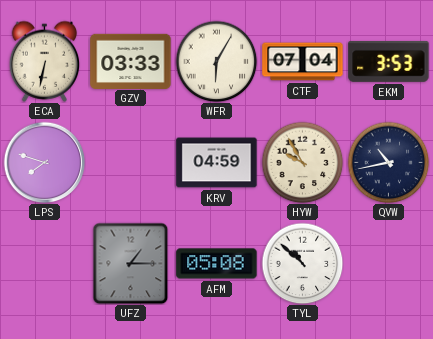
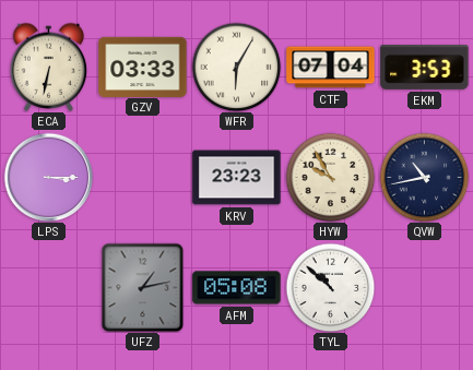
LPS: 7:48 -> 3:15 (48, 177)
KRV: 04:59 -> 23:23 (237, 178)
UFZ: 1:15 -> 1:13 (143, 287)
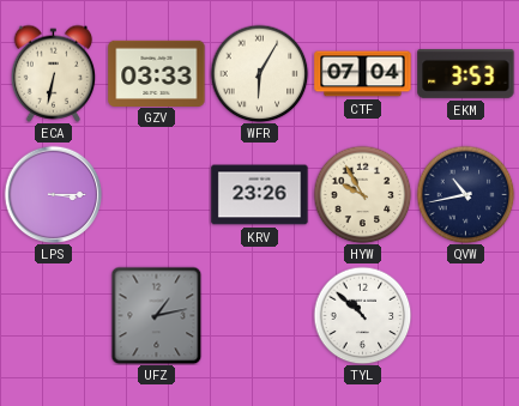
KRV: 23:23 -> 23:26 (260, 195)
AFM: 05:08 -> none (237, 288)
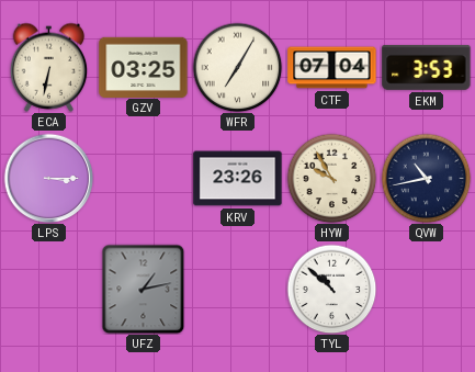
GZV: 03:33 -> 03:25 (144, 67)
WFR: 6:05 -> 7:05 (237, 67)
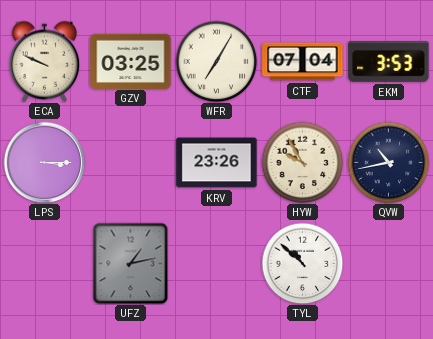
ECA: 6:32 -> 9:49 (45, 61)
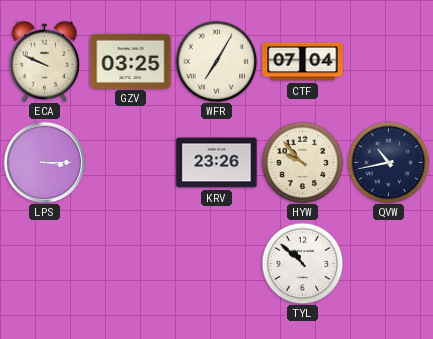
EKM: 3:53 -> none (389, 61)
HYW: 9:55 -> 9:53 (302, 162)
UFZ: 1:13 -> none (131, 263)
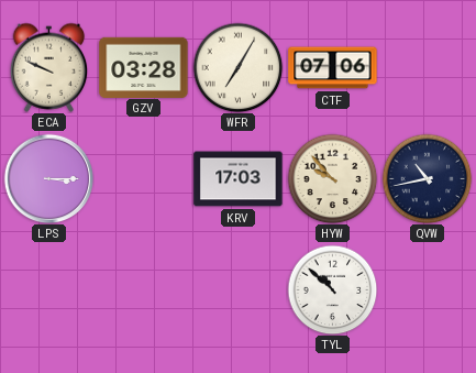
GZV: 03:25 -> 03:28 (144, 67)
CTF: 07:04 -> 07:06 (333, 68)
KRV: 23:26 -> 17:03 (239, 179)
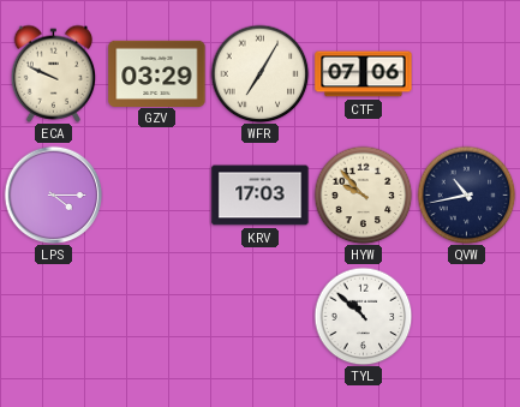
GZV: 03:28 -> 03:29 (157, 73)
LPS: 3:15 -> 4:15 (53, 194)
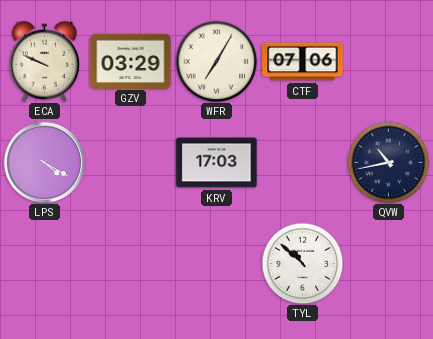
LPS: 4:15 -> 4:20 (44, 162)
HYW: 9:53 -> none (363, 194)
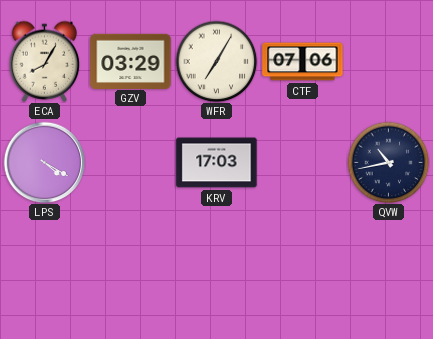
ECA: 9:49 -> 8:05 (45, 61)
TYL: 10:52 -> none (302, 263)
